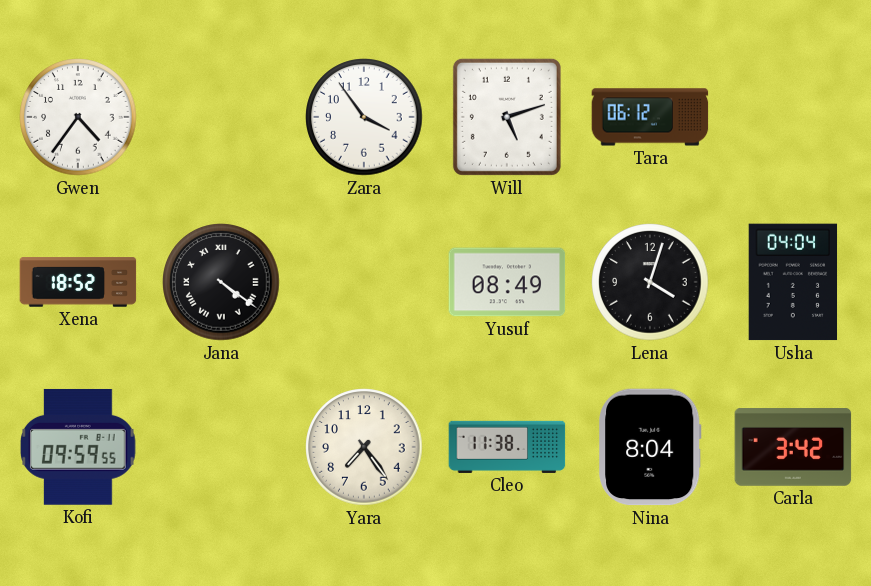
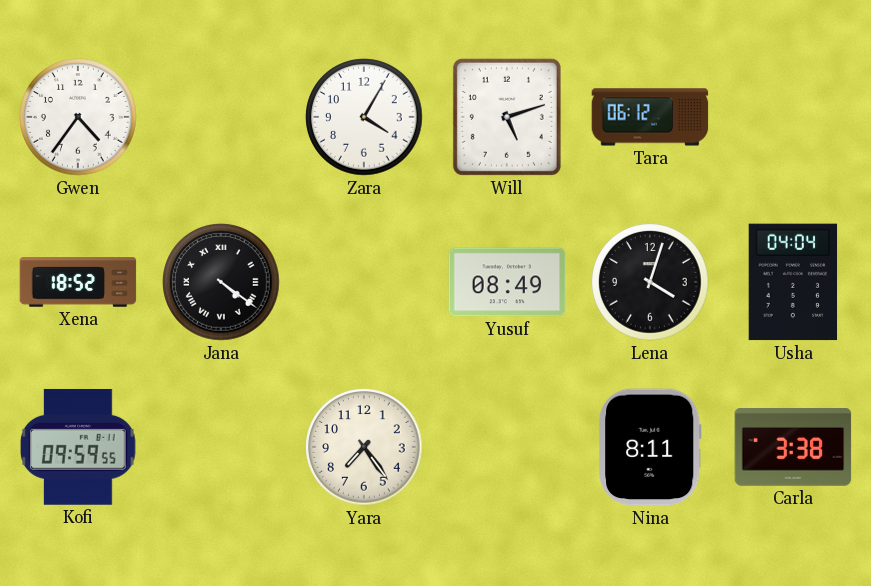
Zara: 3:54 -> 4:05 (364, 117)
Cleo: 11:38 -> none (507, 447)
Nina: 8:04 -> 8:11 (651, 447)
Carla: 3:42 -> 3:38 (793, 448)
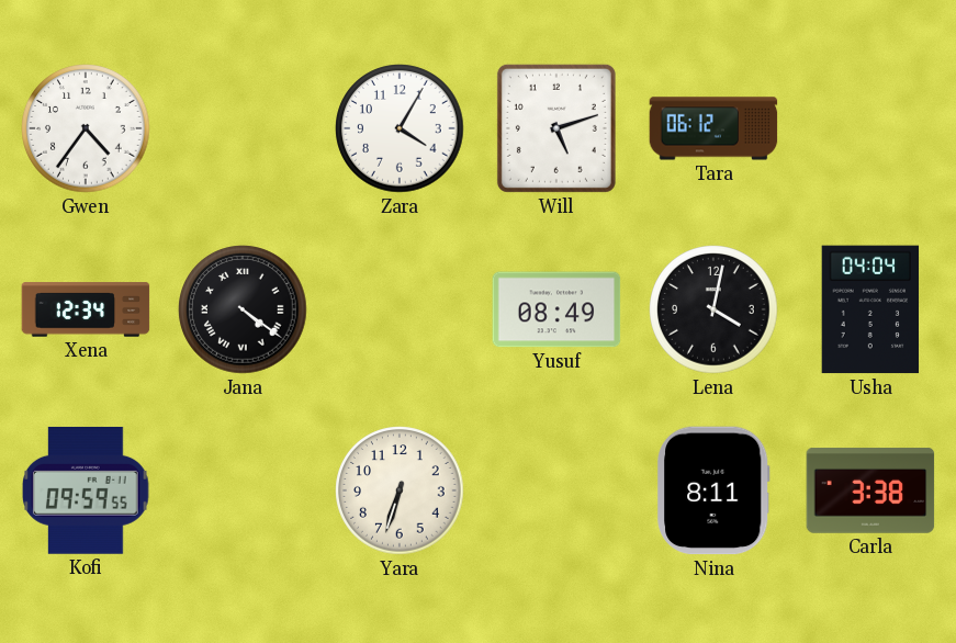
Xena: 18:52 -> 12:34 (86, 309)
Lena: 4:03 -> 4:02 (713, 309)
Yara: 7:24 -> 6:33 (400, 490)
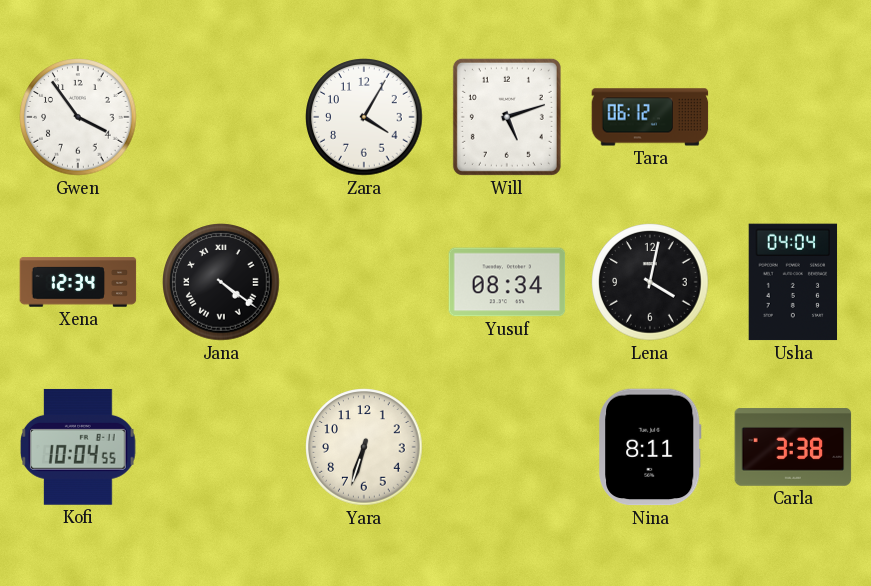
Gwen: 4:36 -> 3:54 (78, 117)
Yusuf: 08:49 -> 08:34 (507, 282)
Kofi: 09:59 -> 10:04 (79, 447)
